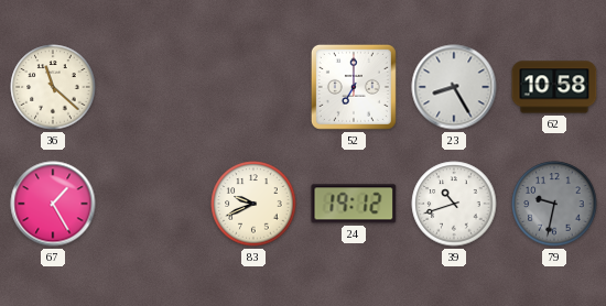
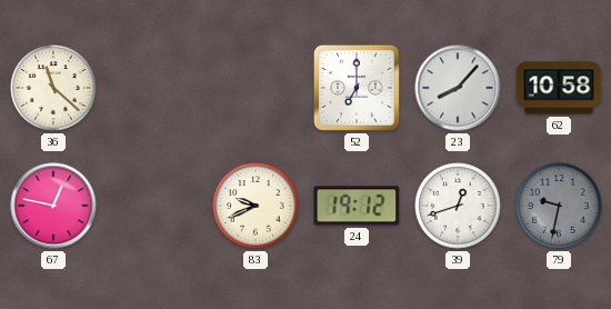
23: 8:25 -> 8:07 (458, 88)
67: 1:25 -> 12:47 (53, 206)
39: 10:42 -> 12:42 (458, 206)
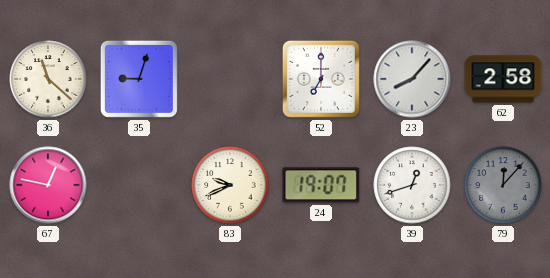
35: none -> 9:03 (139, 79)
62: 10:58 -> 2:58 (503, 79)
24: 19:12 -> 19:07 (321, 185)
79: 9:32 -> 12:07 (503, 185)
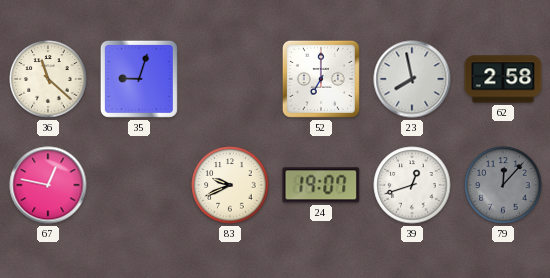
23: 8:07 -> 7:58 (412, 79)
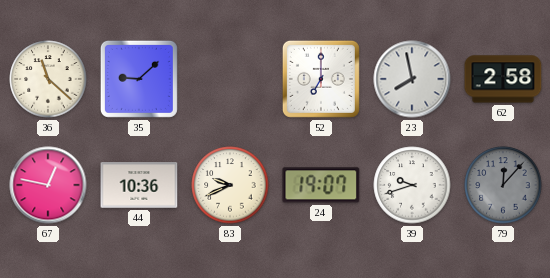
35: 9:03 -> 9:08 (139, 79)
44: none -> 10:36 (139, 185)
39: 12:42 -> 9:42 (412, 185)
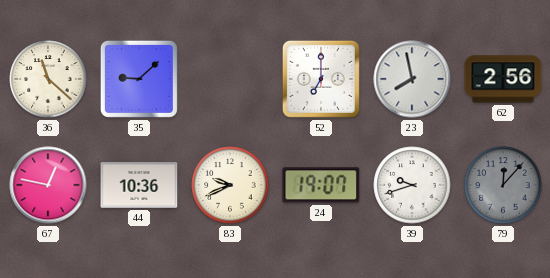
62: 2:58 -> 2:56 (503, 79)
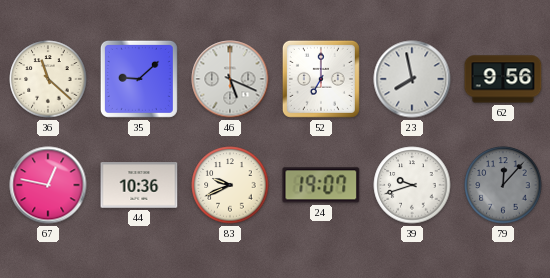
46: none -> 5:19 (230, 79)
62: 2:56 -> 9:56 (503, 79)
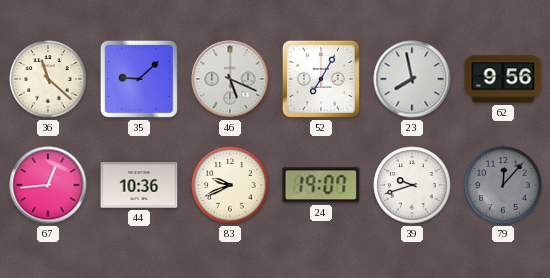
52: 7:00 -> 7:05 (321, 79)
67: 12:47 -> 12:44 (48, 185)
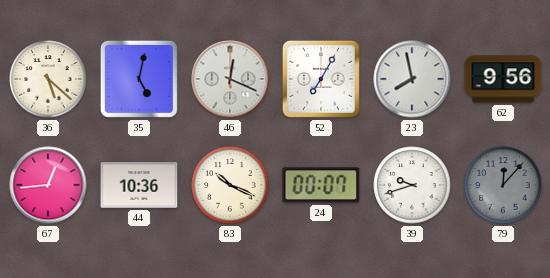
36: 11:22 -> 5:22 (48, 79)
35: 9:08 -> 5:02 (139, 79)
46: 5:19 -> 12:19 (230, 79)
83: 9:41 -> 10:19 (230, 185)
24: 19:07 -> 00:07 (321, 185)
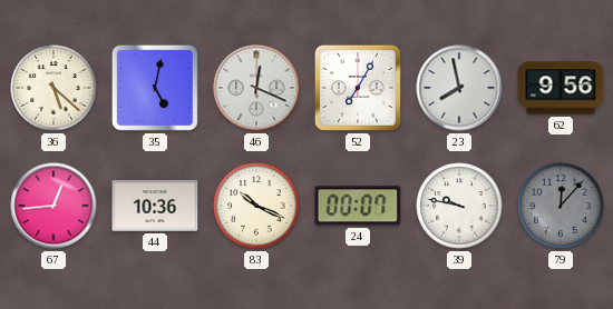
39: 9:42 -> 9:47 (459, 206)
